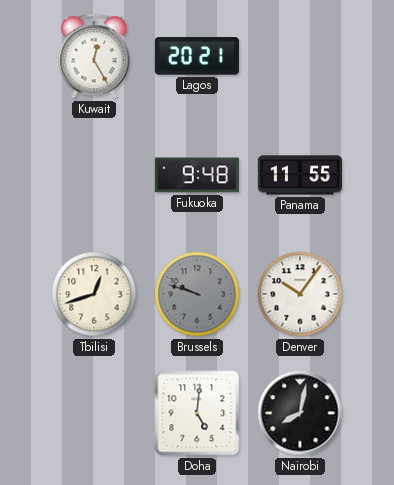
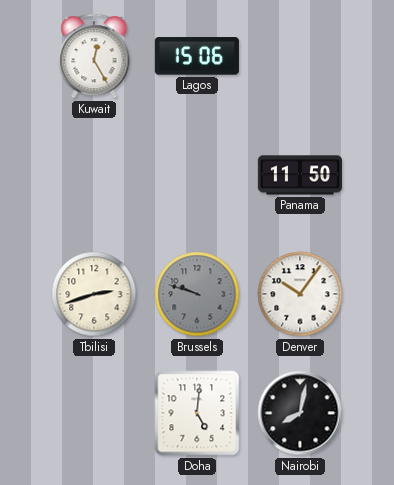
Lagos: 20:21 -> 15:06 (197, 56)
Fukuoka: 9:48 -> none (197, 175)
Panama: 11:55 -> 11:50 (299, 175)
Tbilisi: 12:42 -> 2:42 (94, 294)
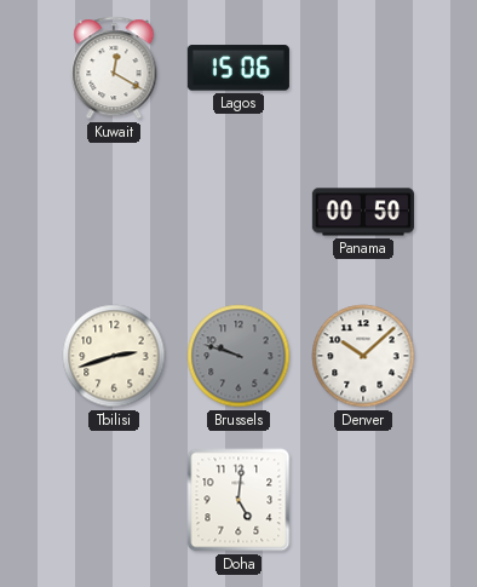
Kuwait: 12:25 -> 12:20 (114, 68)
Panama: 11:50 -> 00:50 (362, 212)
Denver: 10:06 -> 10:08 (363, 356)
Nairobi: 8:02 -> none (300, 413)
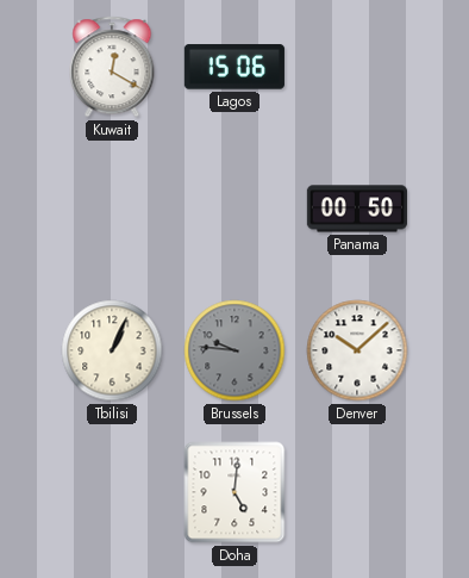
Tbilisi: 2:42 -> 1:04 (112, 350)
Brussels: 9:48 -> 9:46 (234, 350)
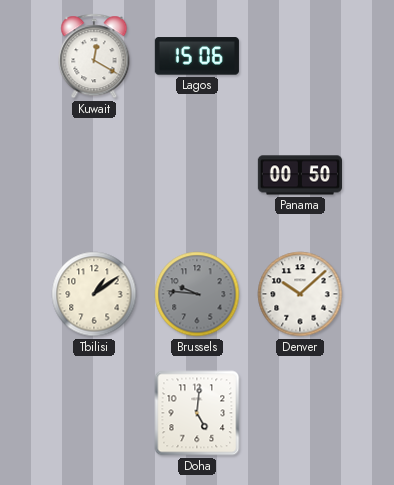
Tbilisi: 1:04 -> 1:09 (94, 294)
